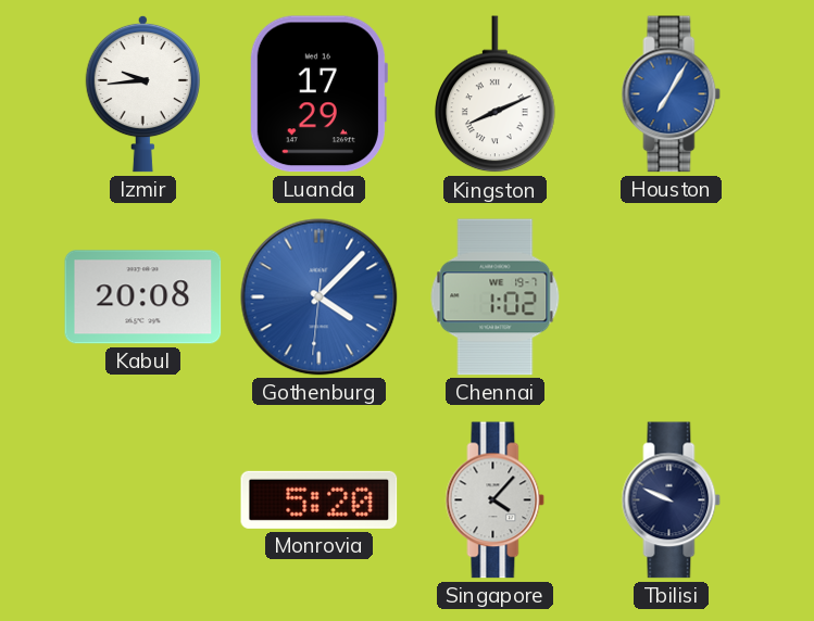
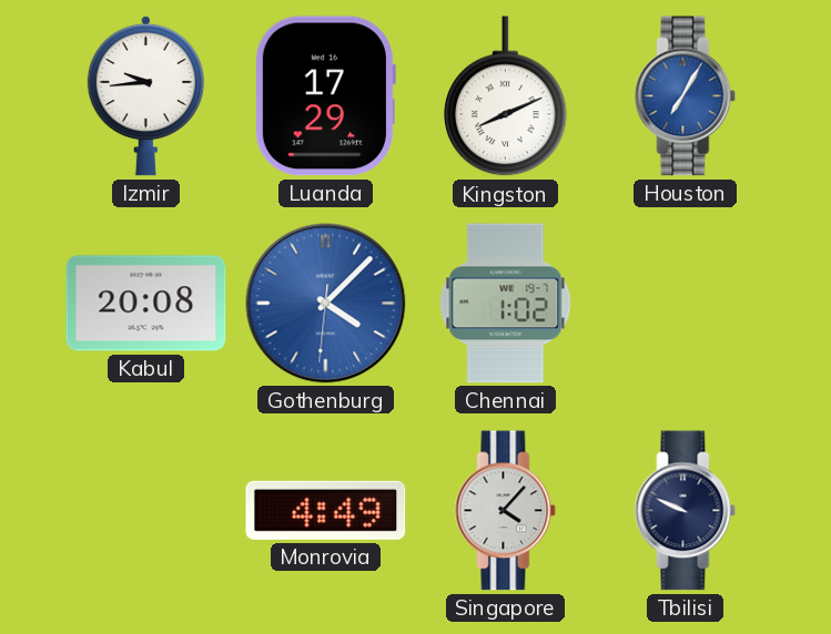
Monrovia: 5:20 -> 4:49 (326, 510)
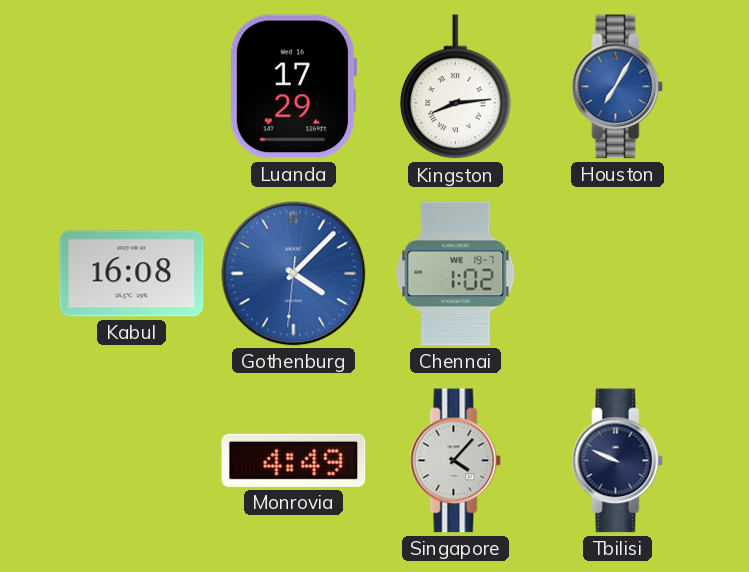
Izmir: 9:44 -> none (145, 95)
Kingston: 8:11 -> 8:14 (456, 87)
Kabul: 20:08 -> 16:08 (132, 274)
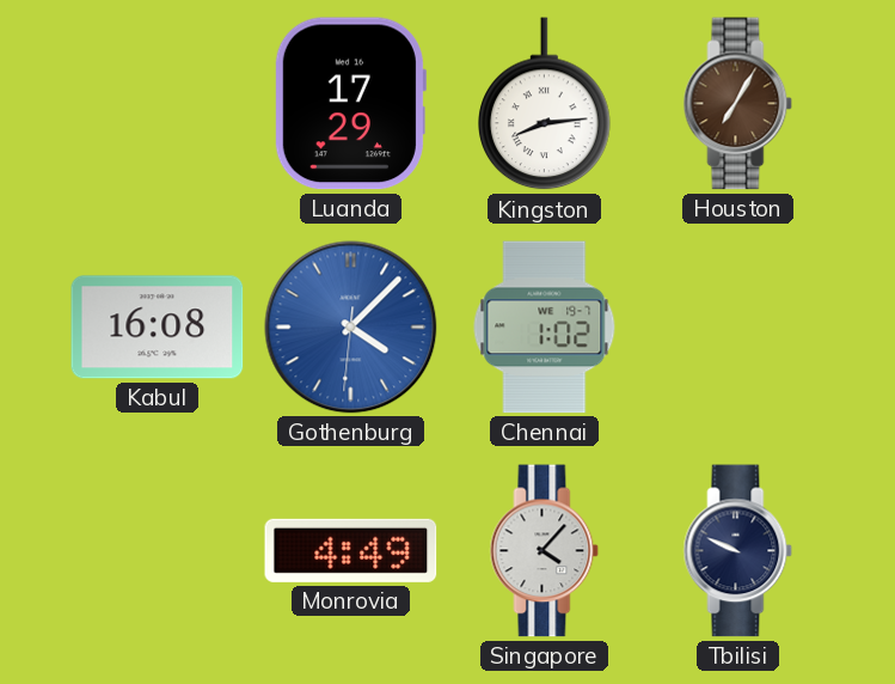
Houston dial: blue -> brown (738, 104)
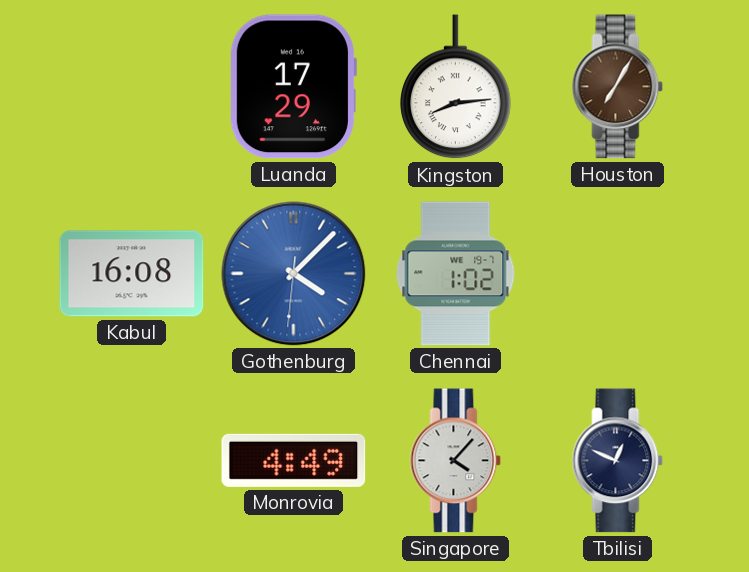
Tbilisi: 9:49 -> 12:49 (618, 461)
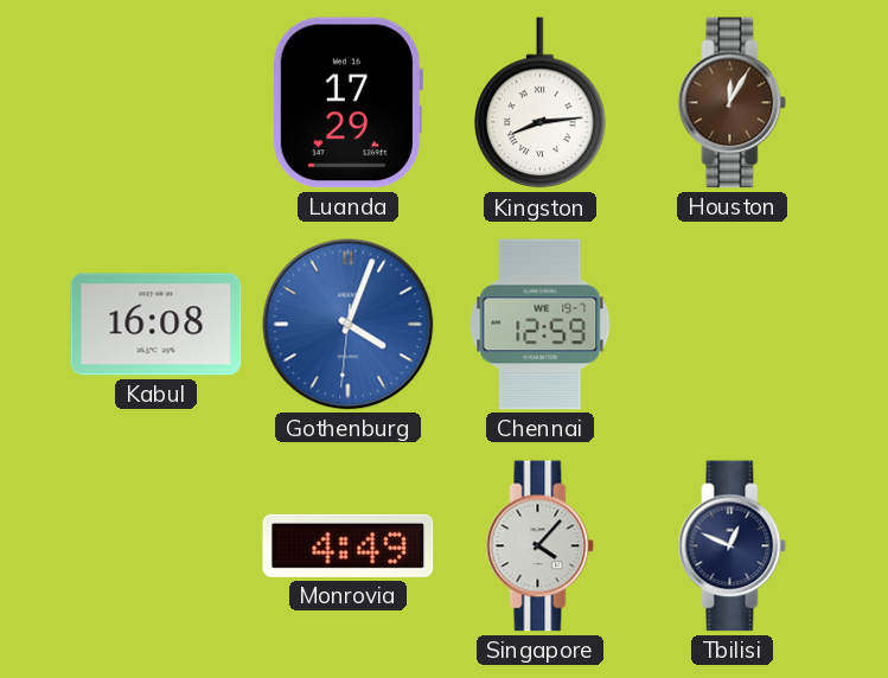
Houston: 7:05 -> 12:05 (733, 103)
Gothenburg: 4:07 -> 4:03 (349, 325)
Chennai: 1:02 -> 12:59 (541, 325)
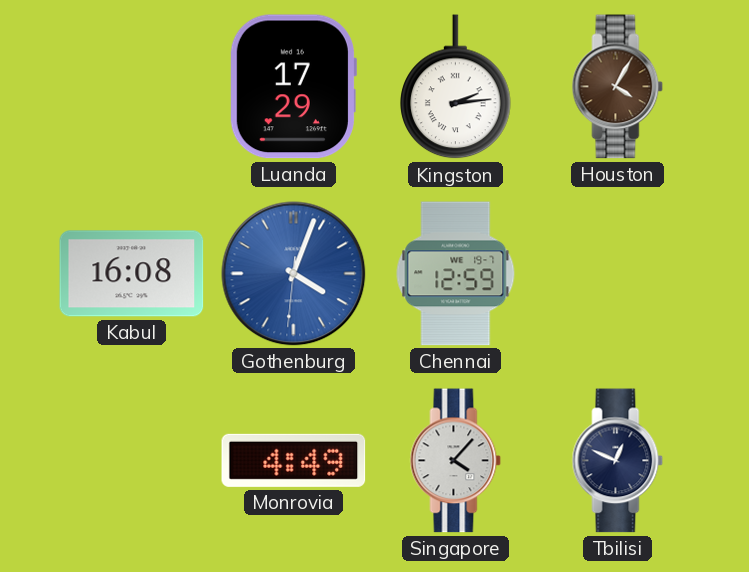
Kingston: 8:14 -> 2:14 (456, 87)
Houston: 12:05 -> 4:05 (618, 87)
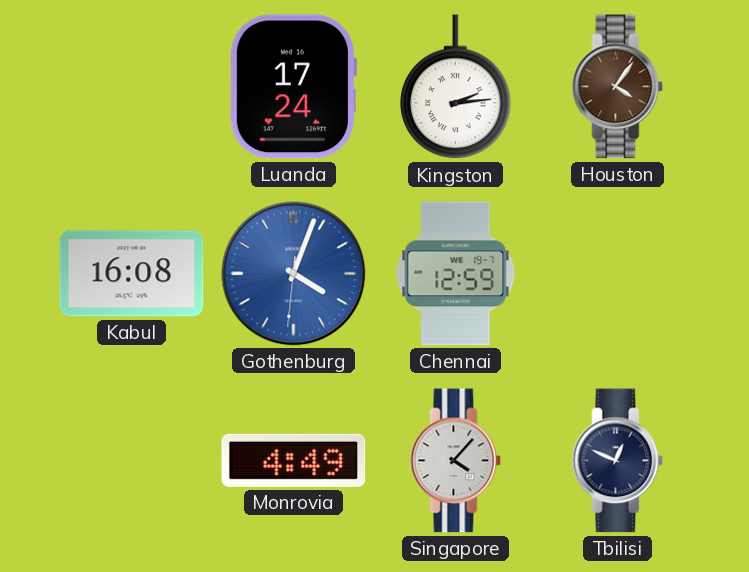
Luanda: 17:29 -> 17:24 (293, 87)
Houston: 4:05 -> 4:06 (618, 87)
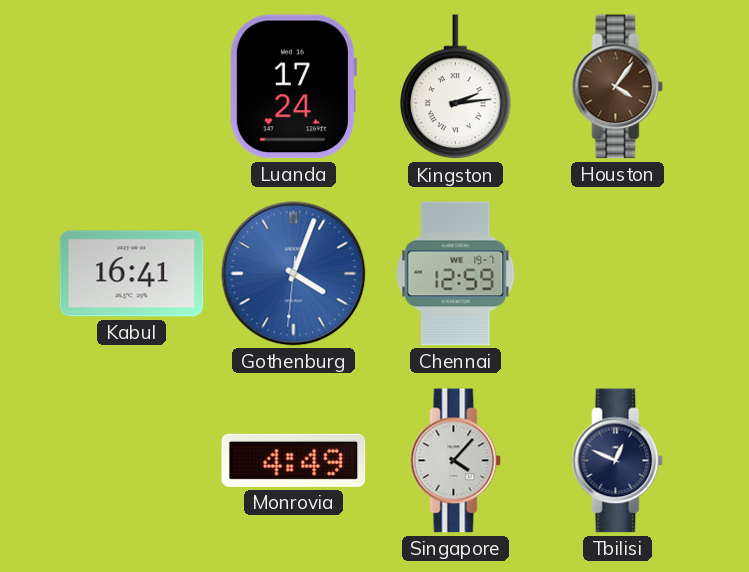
Kabul: 16:08 -> 16:41 (132, 274)
